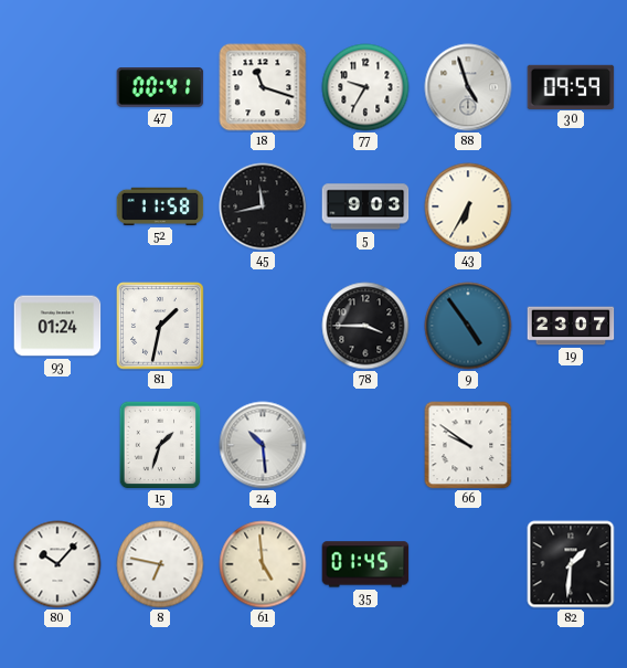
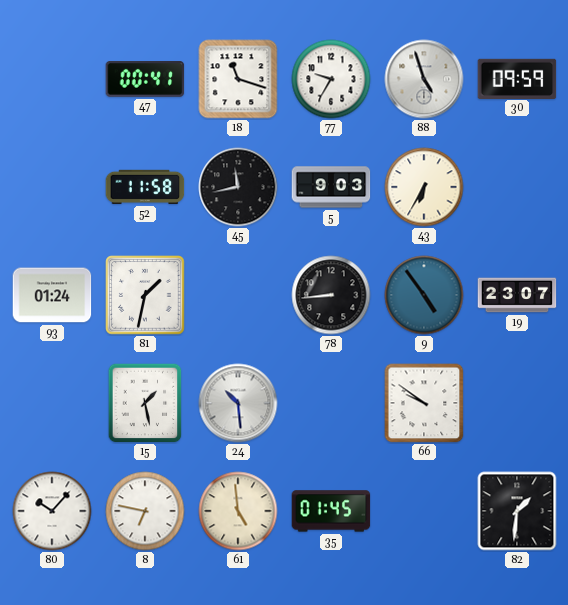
78: 3:45 -> 8:44 (331, 295)
15: 1:33 -> 1:28 (145, 403)
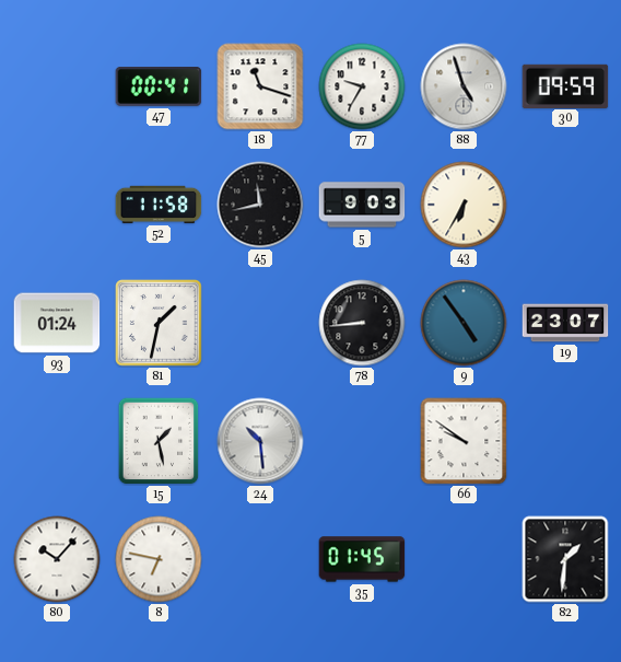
61: 4:59 -> none (238, 511)
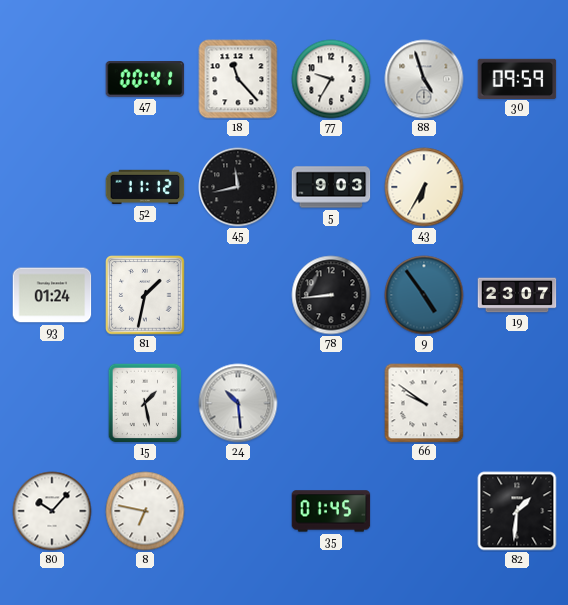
18: 11:18 -> 11:23 (238, 79)
52: 11:58 -> 11:12 (145, 187)
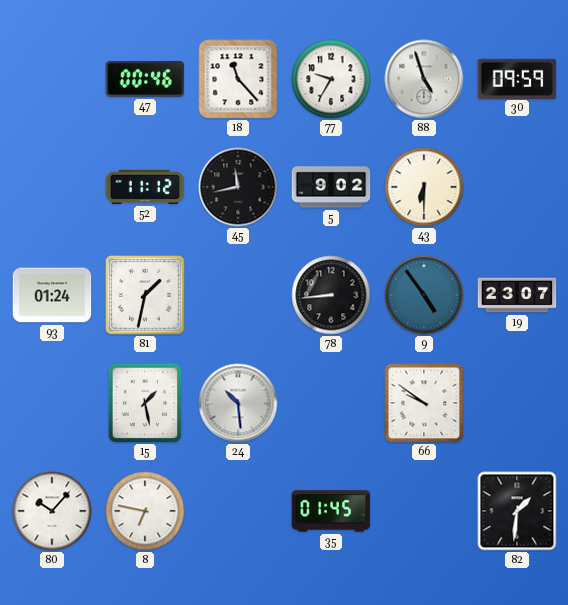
47: 00:41 -> 00:46 (145, 80)
5: 9:03 -> 9:02 (331, 187)
43: 6:35 -> 6:30 (424, 187)
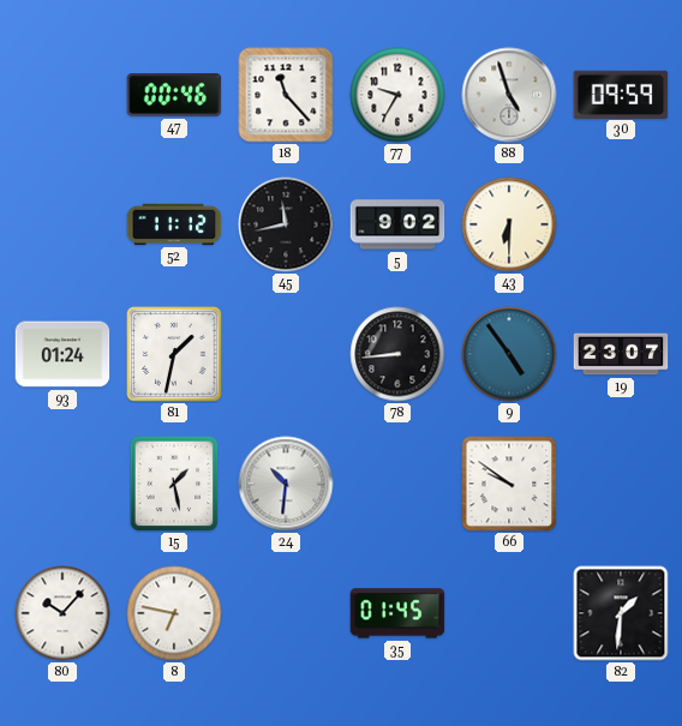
24: 10:29 -> 10:31 (286, 484)
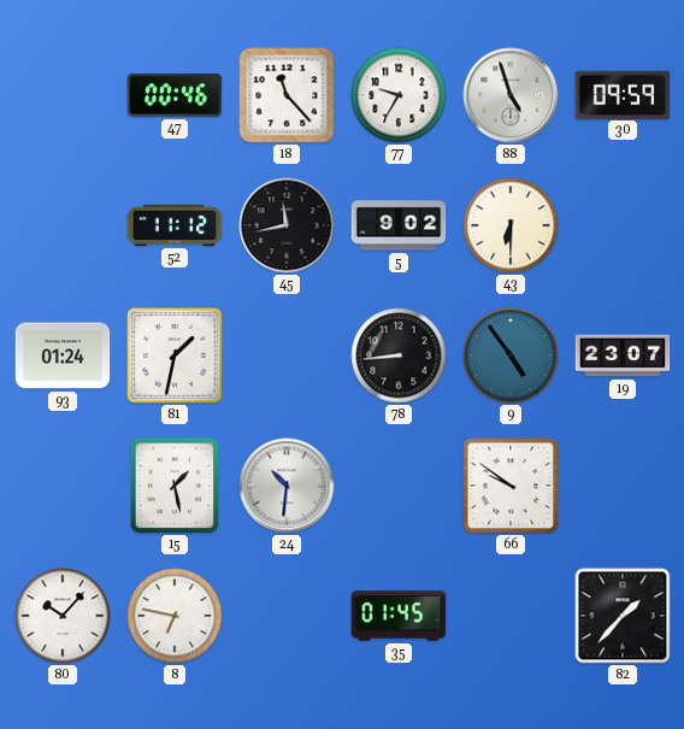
82: 1:31 -> 1:37 (623, 616)
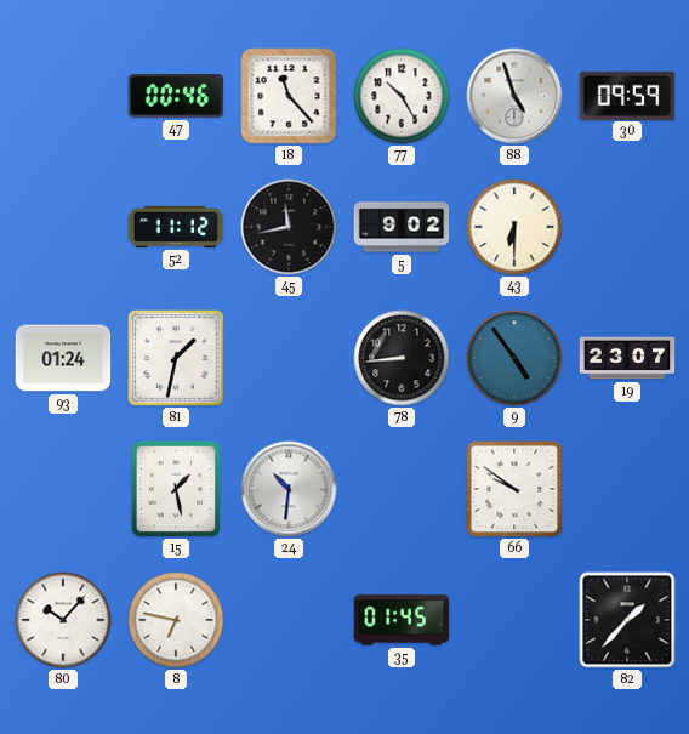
77: 9:35 -> 10:25 (402, 96)
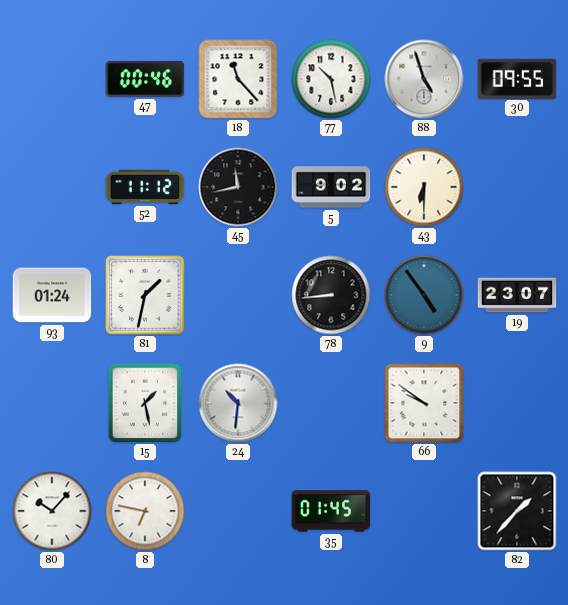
77: 10:25 -> 10:28 (331, 79)
30: 09:59 -> 09:55 (517, 78)
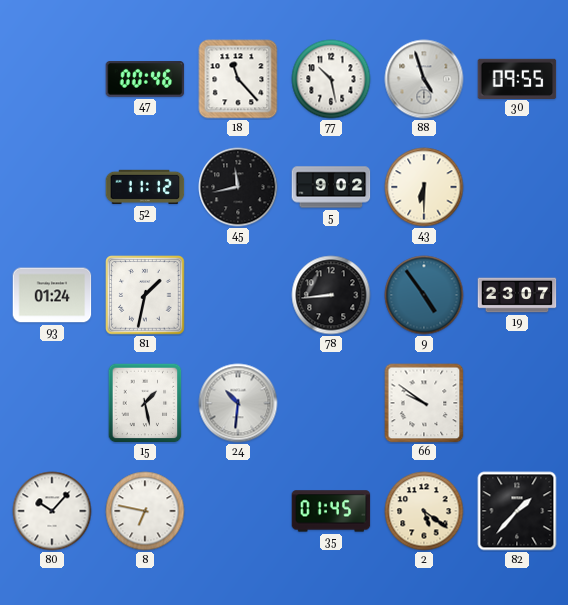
2: none -> 5:21 (424, 511)
